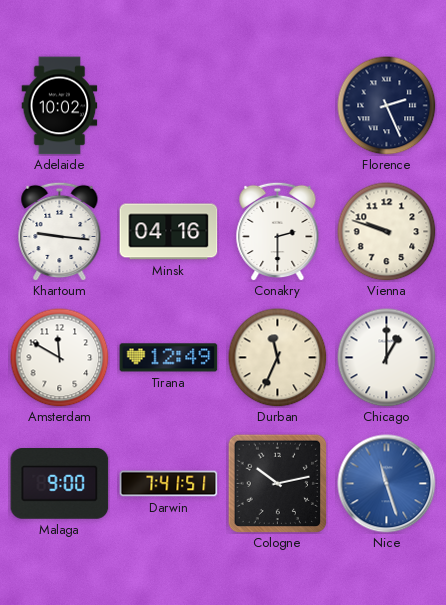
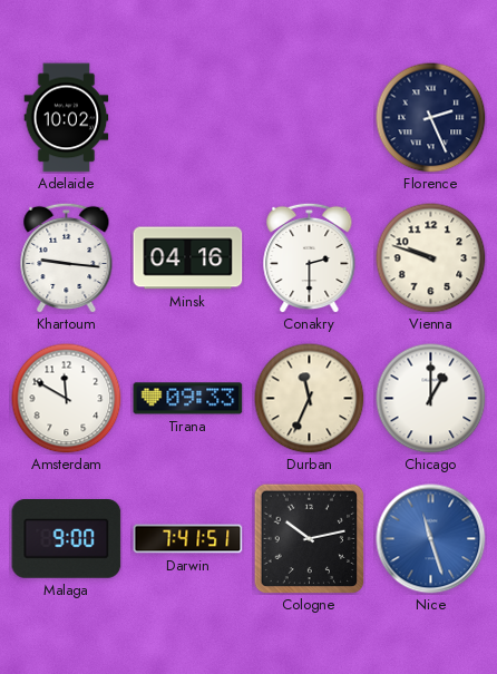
Tirana: 12:49 -> 09:33 (188, 399)
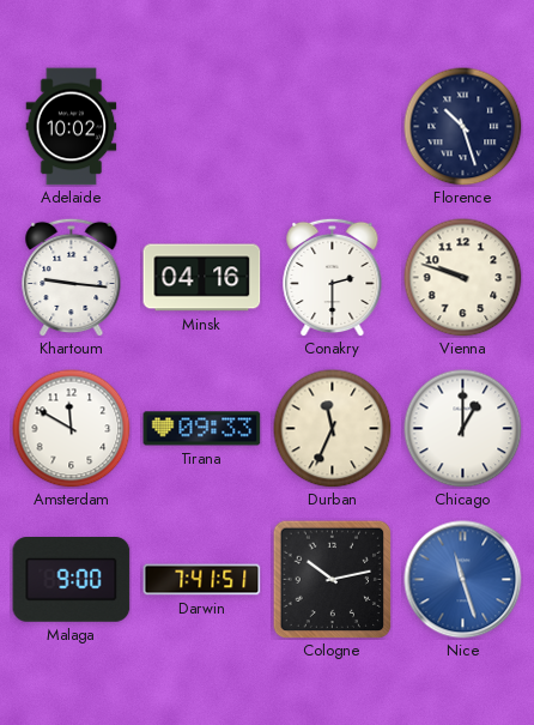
Florence: 2:26 -> 10:27 (463, 127)
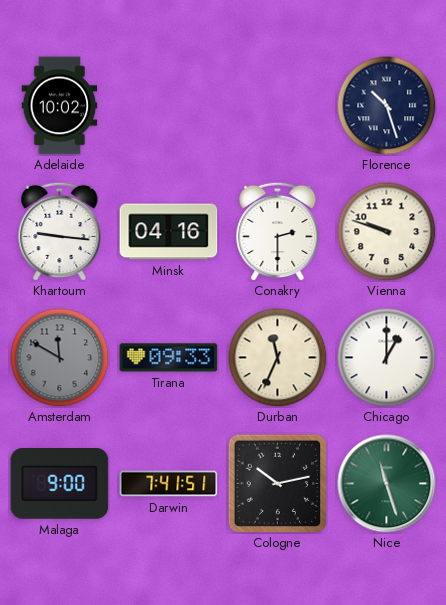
Amsterdam dial: white -> grey (60, 358)
Nice dial: blue -> green (387, 484)
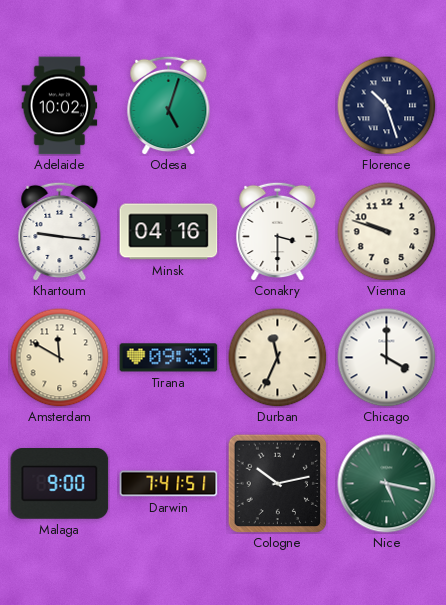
Odesa: none -> 5:03 (169, 105)
Conakry: 2:30 -> 3:30 (278, 231)
Amsterdam dial: grey -> cream (60, 358)
Chicago: 1:00 -> 4:00 (387, 358)
Nice: 11:27 -> 5:17 (387, 484)
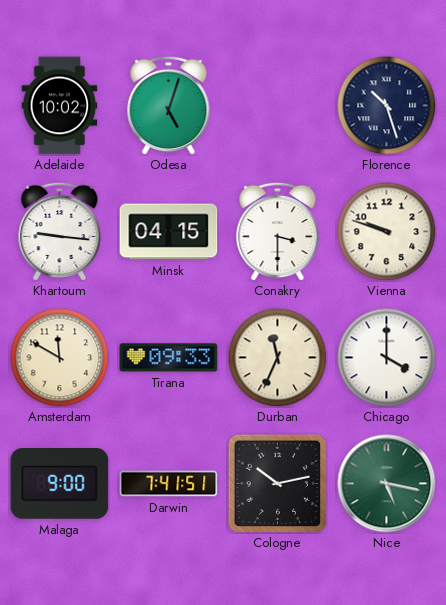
Minsk: 04:16 -> 04:15 (169, 232)
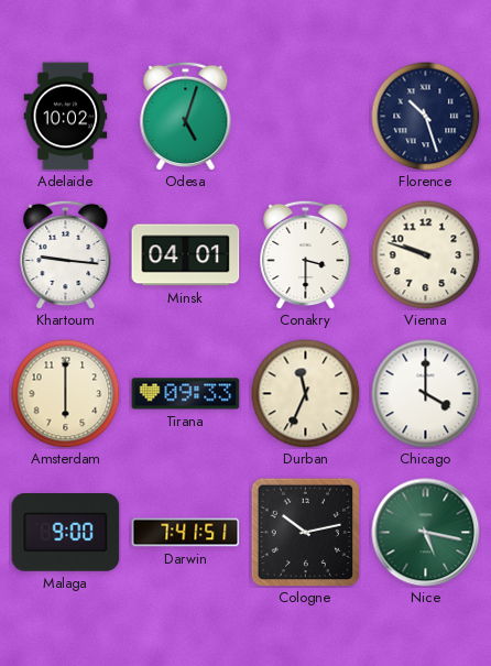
Minsk: 04:15 -> 04:01 (186, 255)
Amsterdam: 11:50 -> 6:00 (66, 394)
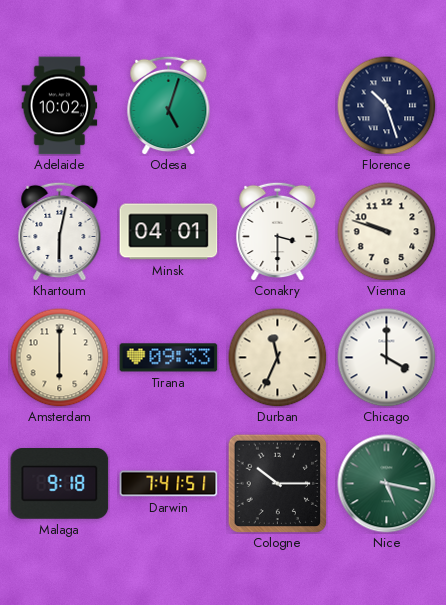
Khartoum: 9:16 -> 6:02 (60, 231)
Malaga: 9:00 -> 9:18 (60, 484)
Cologne: 10:13 -> 10:15 (277, 483)
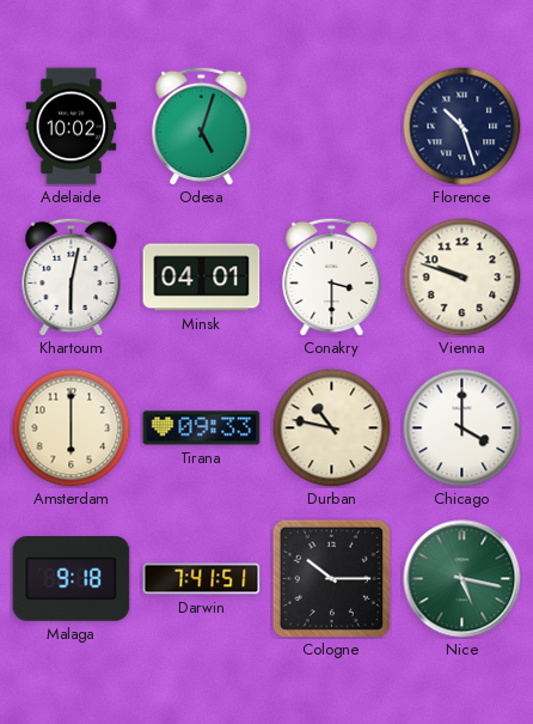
Durban: 11:34 -> 10:47 (332, 428)
